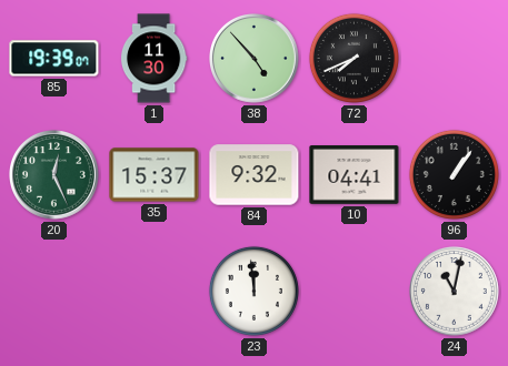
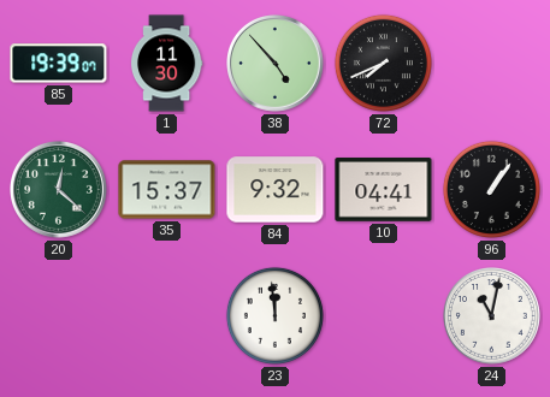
20: 12:26 -> 12:22 (59, 190)
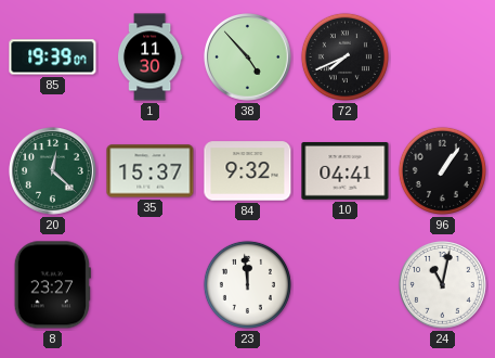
8: none -> 23:27 (52, 285)
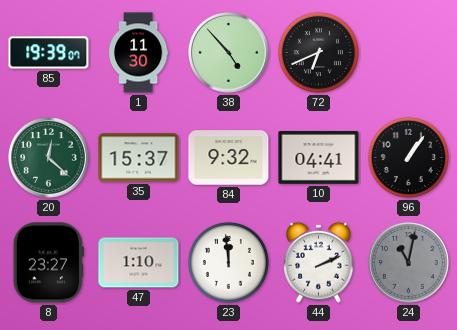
72: 7:41 -> 6:41 (318, 52)
47: none -> 1:10 (139, 263)
44: none -> 2:11 (318, 262)
24 dial: white -> grey (409, 263)
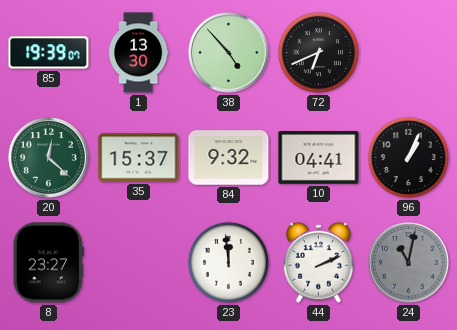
1: 11:30 -> 13:30 (138, 53)
96: 1:06 -> 1:04 (408, 157)
47: 1:10 -> none (139, 263)
